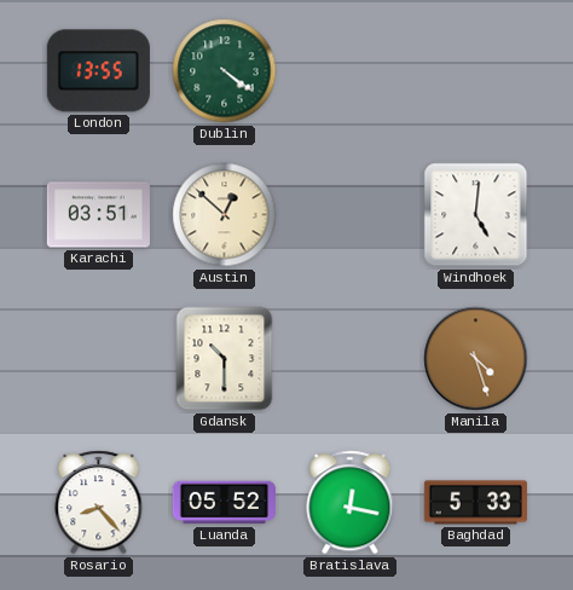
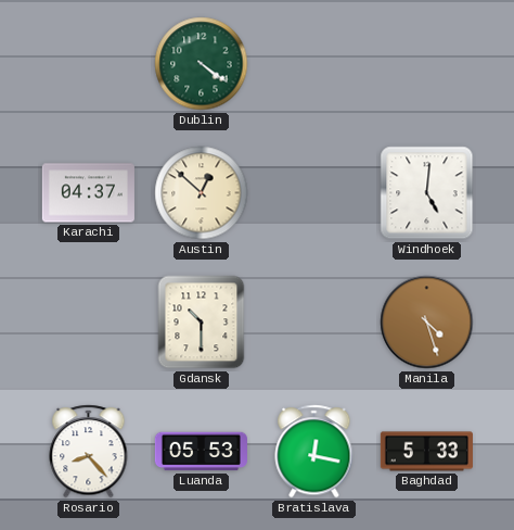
London: 13:55 -> none (98, 71)
Karachi: 03:51 -> 04:37 (88, 193)
Luanda: 05:52 -> 05:53 (201, 452)
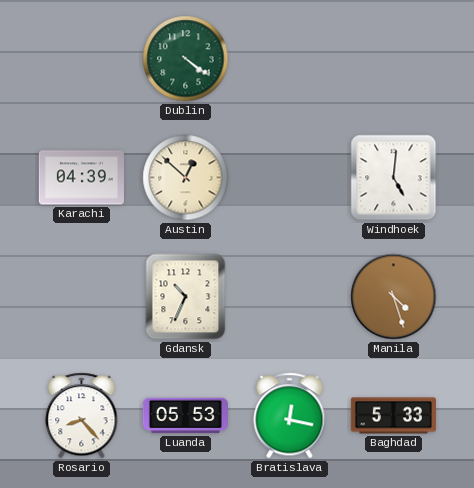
Karachi: 04:37 -> 04:39 (81, 178)
Gdansk: 10:30 -> 10:34 (186, 297)
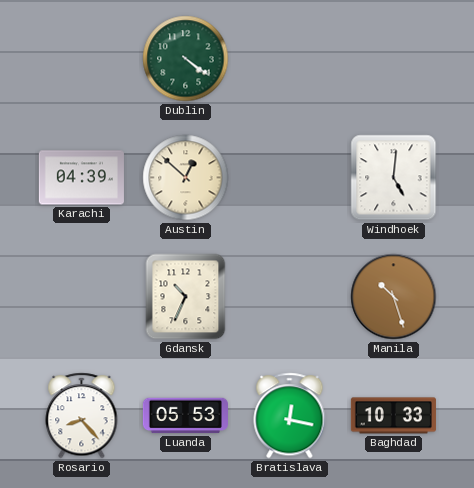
Manila: 4:27 -> 10:27 (394, 297)
Baghdad: 5:33 -> 10:33 (393, 416)
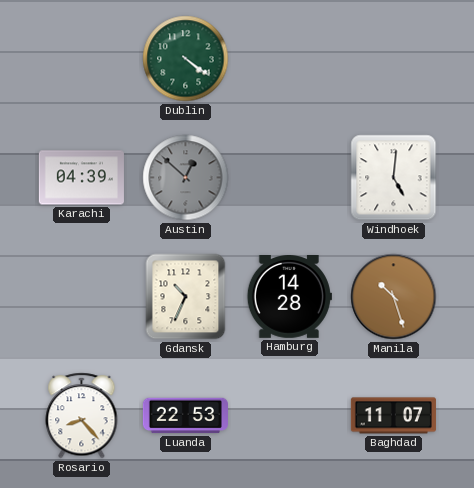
Austin dial: cream -> grey (186, 178)
Hamburg: none -> 14:28 (289, 297)
Luanda: 05:53 -> 22:53 (185, 416)
Bratislava: 12:17 -> none (290, 416)
Baghdad: 10:33 -> 11:07 (393, 416)
